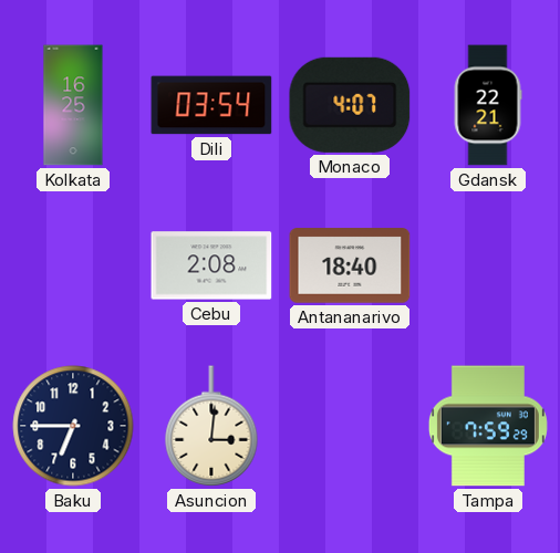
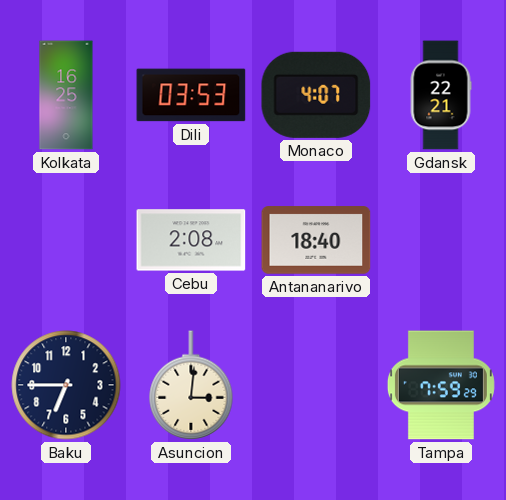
Dili: 03:54 -> 03:53 (191, 95)
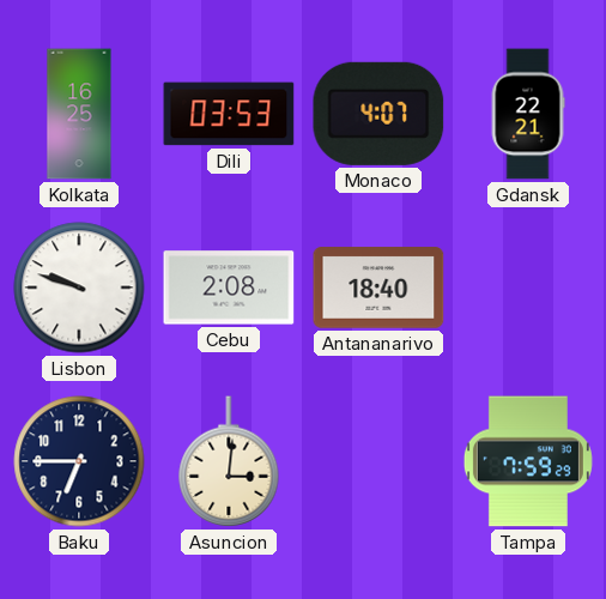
Lisbon: none -> 9:48 (79, 288)
